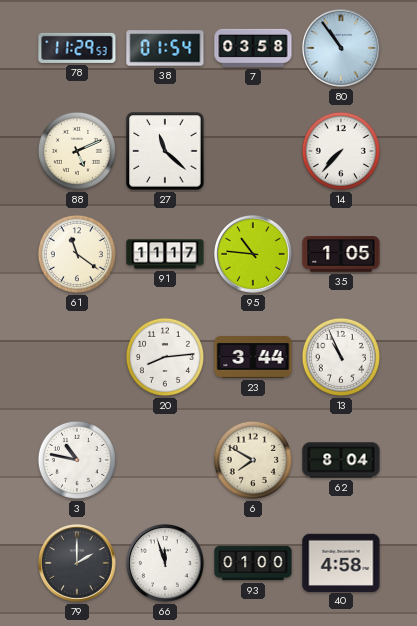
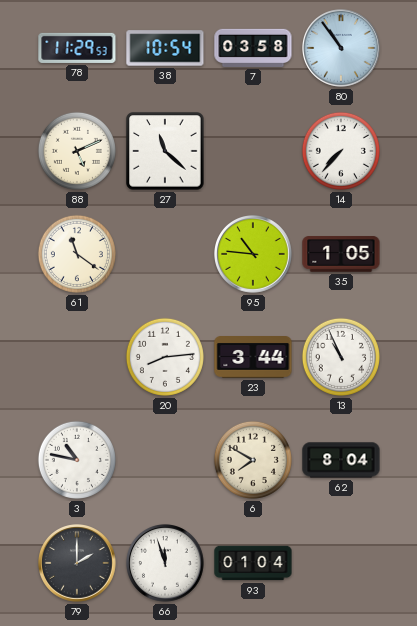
38: 01:54 -> 10:54 (165, 48)
91: 11:17 -> none (165, 254)
93: 01:00 -> 01:04 (253, 563)
40: 4:58 -> none (341, 562)
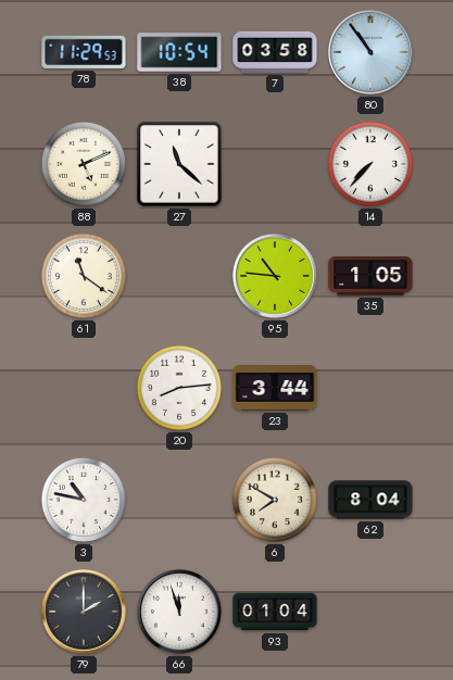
13: 10:56 -> none (341, 357)
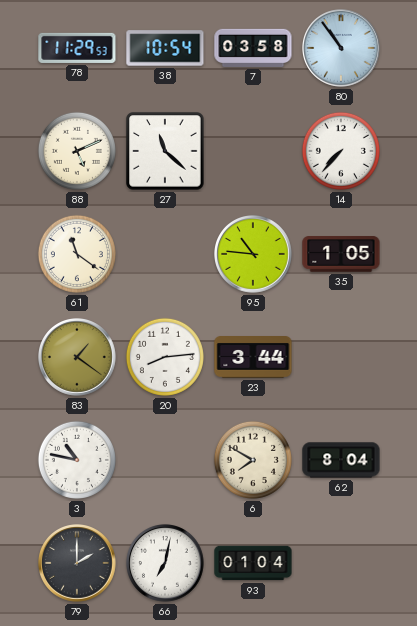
83: none -> 1:21 (78, 358)
66: 11:57 -> 7:02 (166, 564)
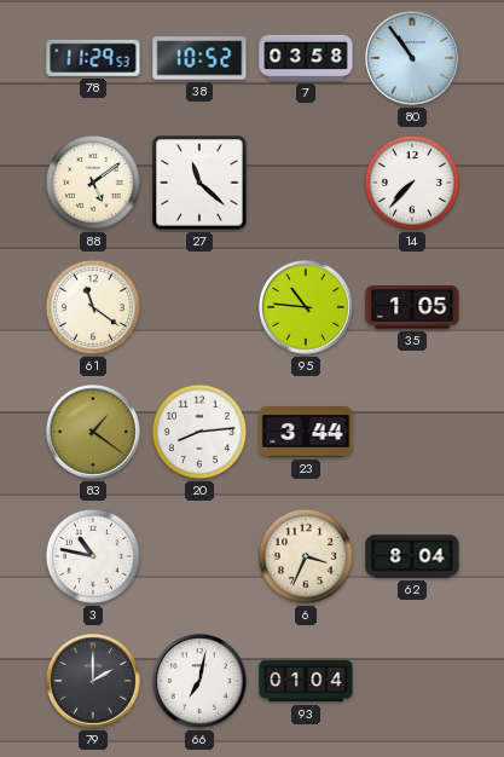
38: 10:54 -> 10:52 (199, 58)
88: 5:11 -> 5:09 (93, 183)
6: 7:50 -> 3:34 (306, 556)
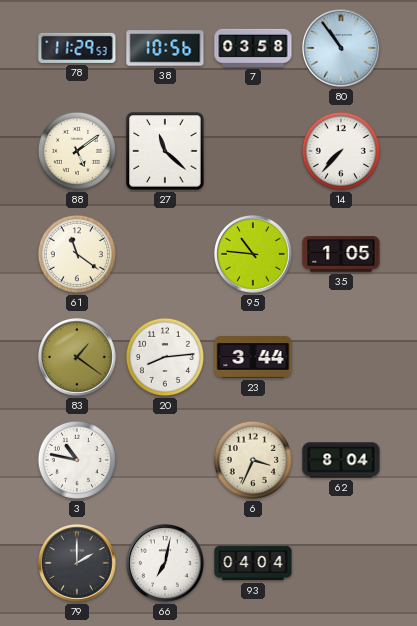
38: 10:52 -> 10:56 (165, 48)
93: 01:04 -> 04:04 (253, 563)
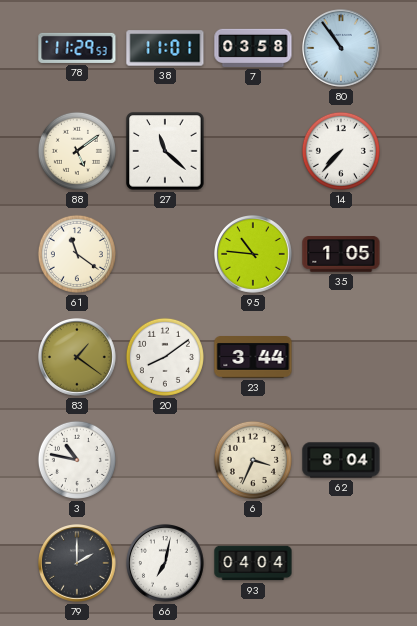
38: 10:56 -> 11:01 (165, 48)
20: 8:14 -> 8:09 (165, 357)
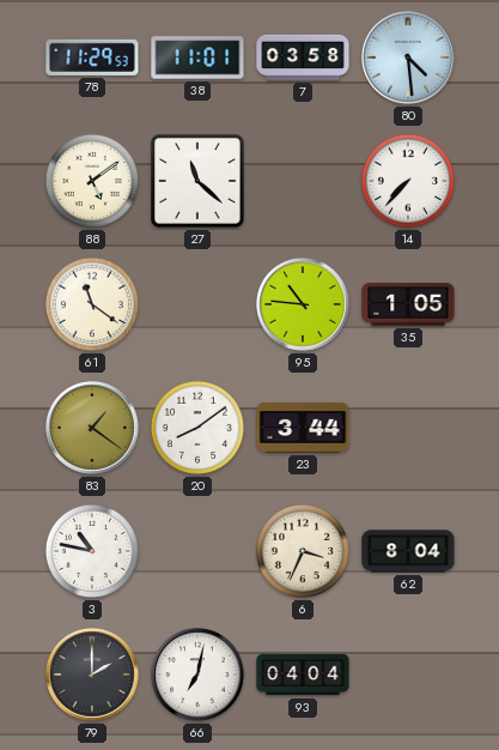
80: 10:54 -> 4:29 (409, 59)
